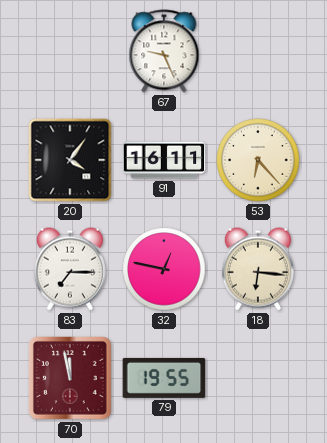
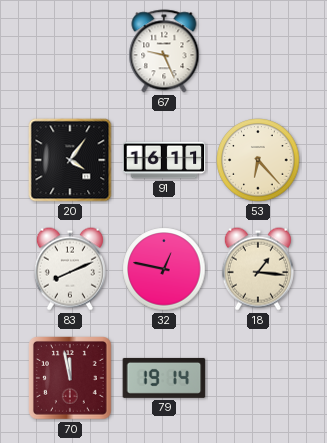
83: 7:15 -> 8:11 (70, 269)
18: 6:16 -> 1:16 (258, 269)
79: 19:55 -> 19:14 (164, 378)
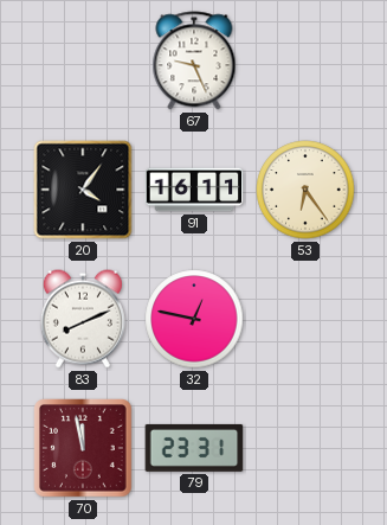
53: 6:23 -> 6:24 (305, 190)
18: 1:16 -> none (258, 269)
79: 19:14 -> 23:31 (194, 448)
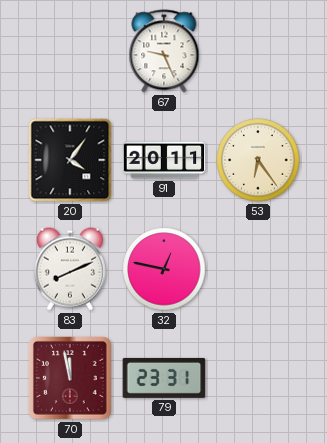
91: 16:11 -> 20:11 (164, 160)
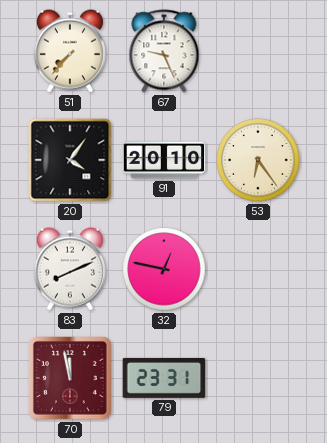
51: none -> 7:37 (70, 51)
91: 20:11 -> 20:10 (164, 160)
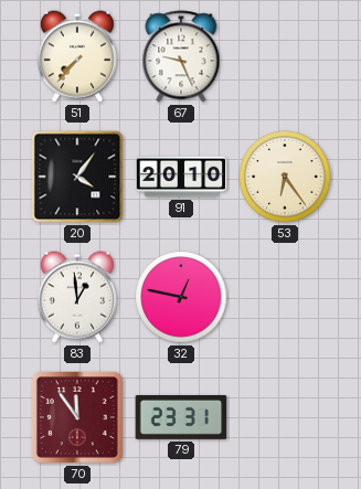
83: 8:11 -> 12:59 (77, 297)
70: 11:58 -> 11:54 (78, 418)
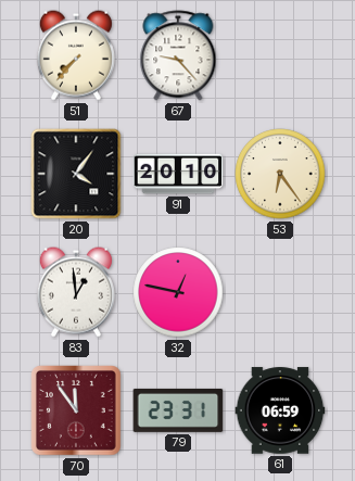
67: 9:26 -> 9:23 (178, 55)
61: none -> 06:59 (280, 410)
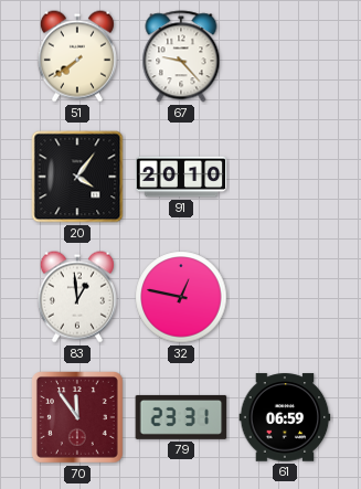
51: 7:37 -> 7:39 (77, 56)
53: 6:24 -> none (280, 174)
